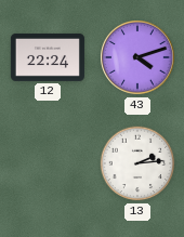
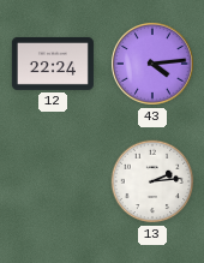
43: 4:12 -> 4:14 (152, 64)
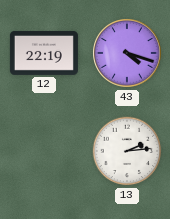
12: 22:24 -> 22:19 (44, 53)
43: 4:14 -> 4:18 (127, 53)
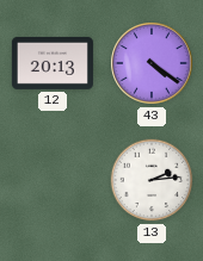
12: 22:19 -> 20:13 (53, 63)
43: 4:18 -> 4:21 (152, 63)
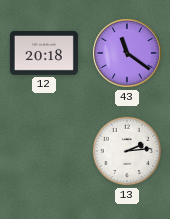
12: 20:13 -> 20:18 (44, 53)
43: 4:21 -> 11:21 (127, 53)
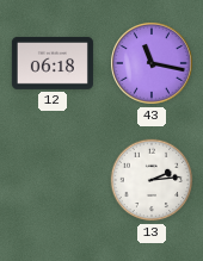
12: 20:18 -> 06:18 (53, 63)
43: 11:21 -> 11:17 (152, 63)
